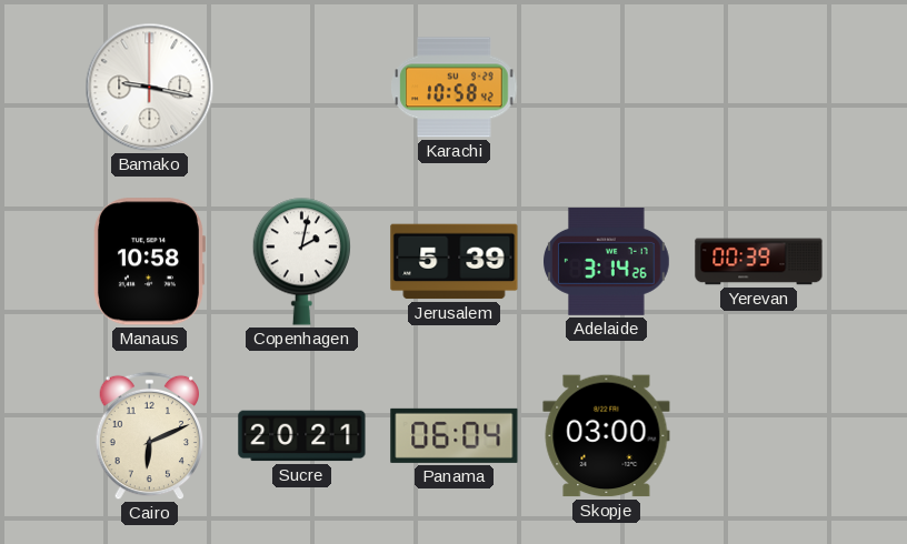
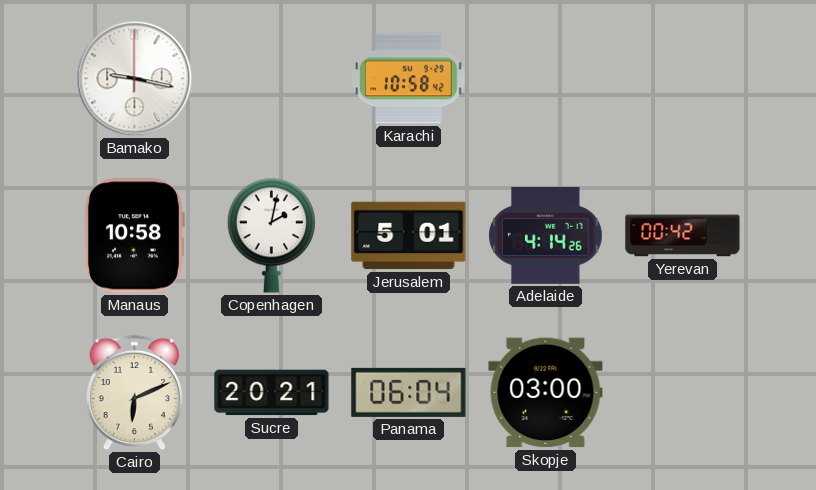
Jerusalem: 5:39 -> 5:01 (409, 236)
Adelaide: 3:14 -> 4:14 (546, 235)
Yerevan: 00:39 -> 00:42 (683, 236)
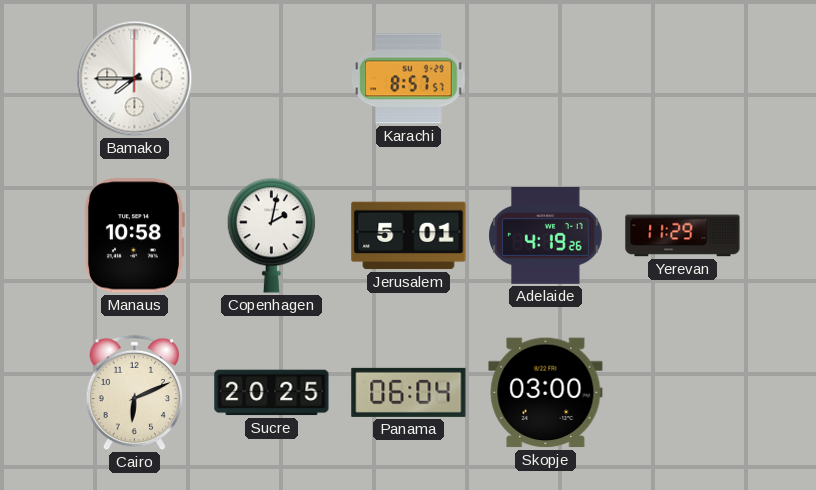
Bamako: 9:17 -> 7:45 (135, 79)
Karachi: 10:58 -> 8:57 (409, 79)
Adelaide: 4:14 -> 4:19 (546, 235)
Yerevan: 00:42 -> 11:29 (683, 236)
Sucre: 20:21 -> 20:25 (272, 393)
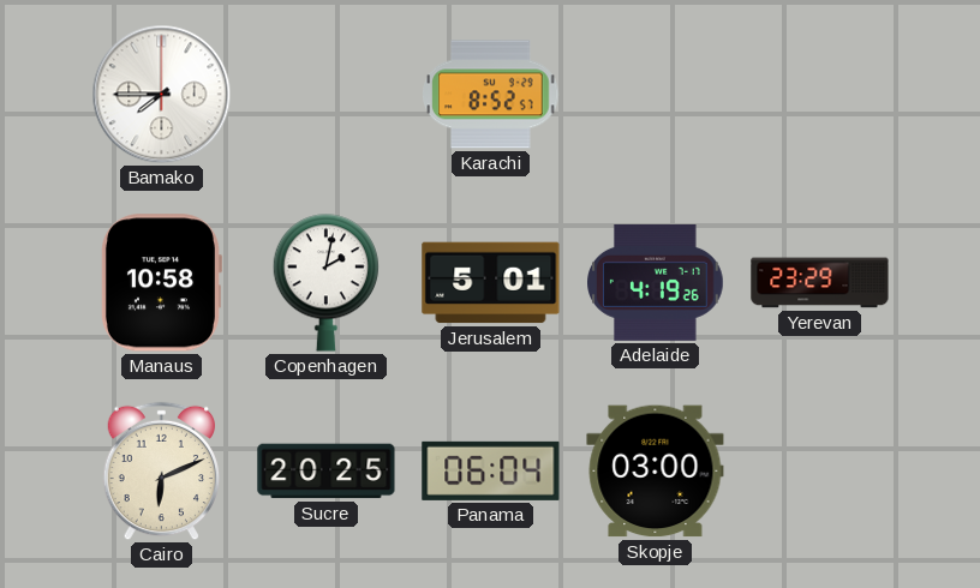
Karachi: 8:57 -> 8:52 (491, 95)
Yerevan: 11:29 -> 23:29 (820, 283)
